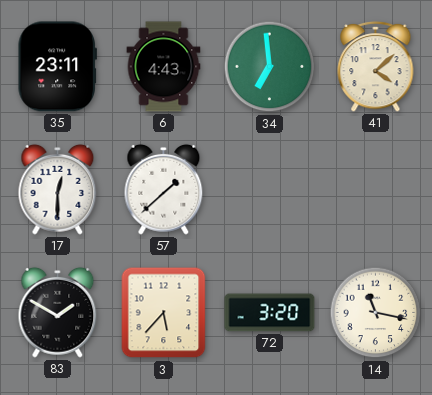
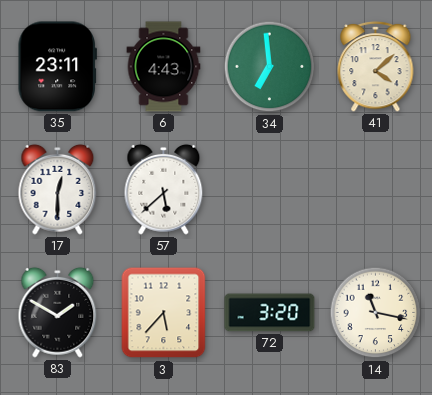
57: 1:38 -> 5:38 (164, 189)
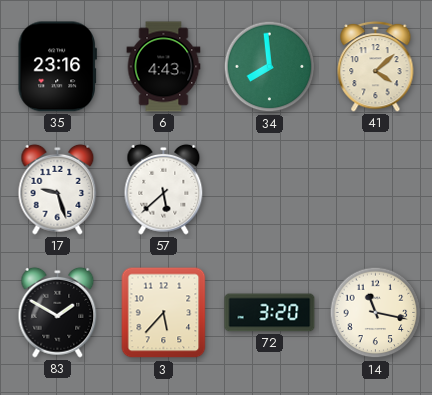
35: 23:11 -> 23:16 (57, 67)
34: 6:59 -> 7:59 (270, 67)
17: 12:30 -> 9:27 (58, 189)
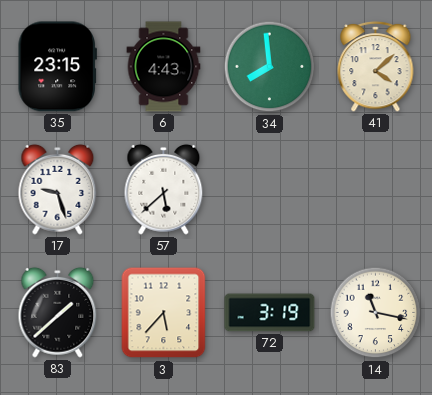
35: 23:16 -> 23:15 (57, 67)
83: 1:50 -> 1:38 (58, 312)
72: 3:20 -> 3:19 (270, 313)
